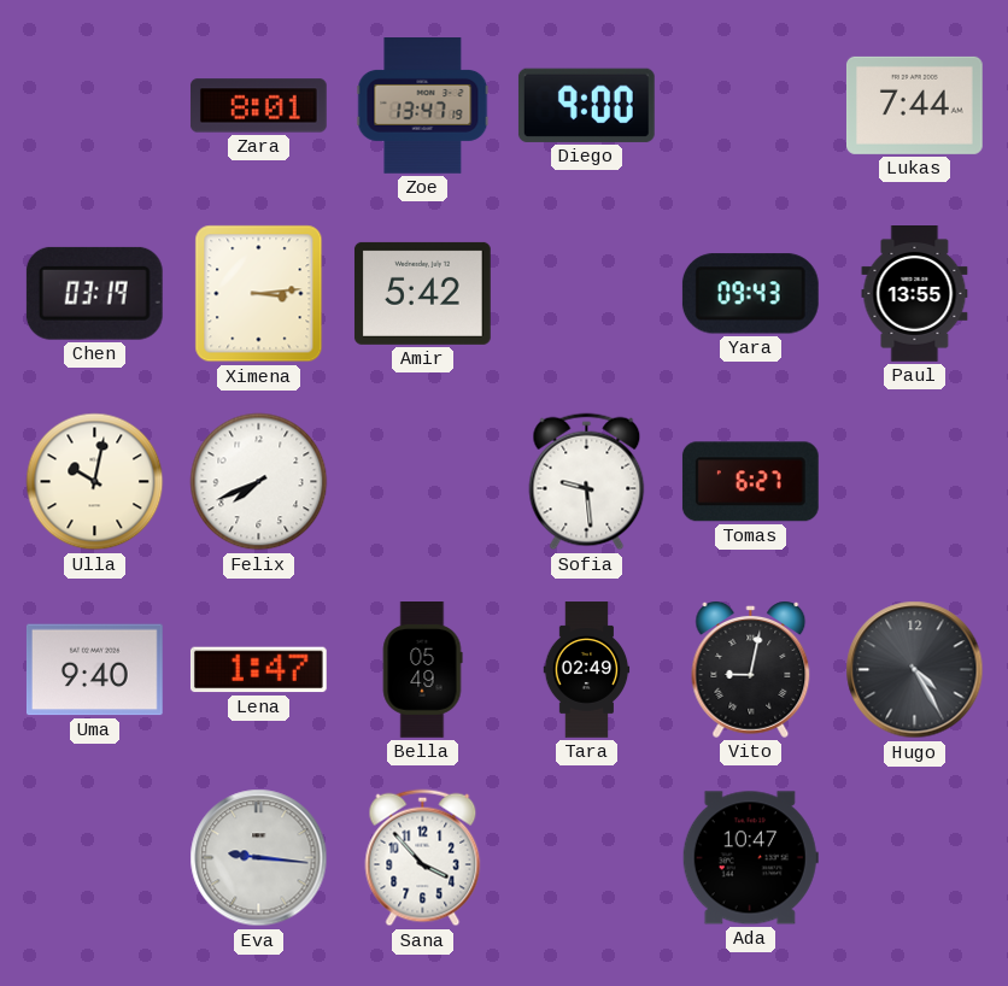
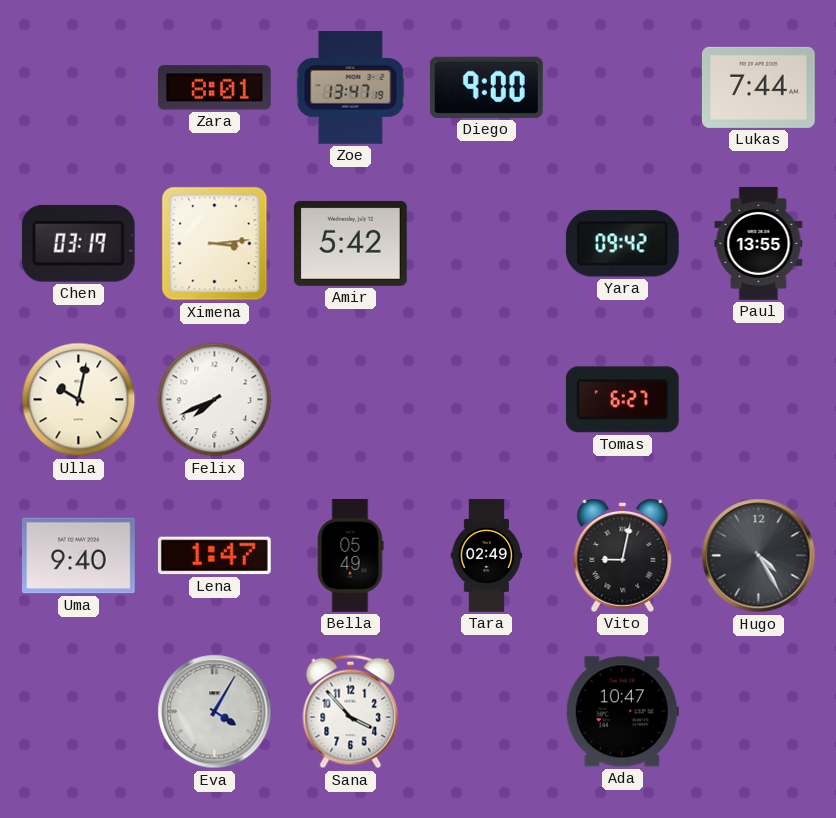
Yara: 09:43 -> 09:42 (622, 244)
Sofia: 9:29 -> none (587, 482)
Eva: 9:16 -> 4:05 (215, 712)
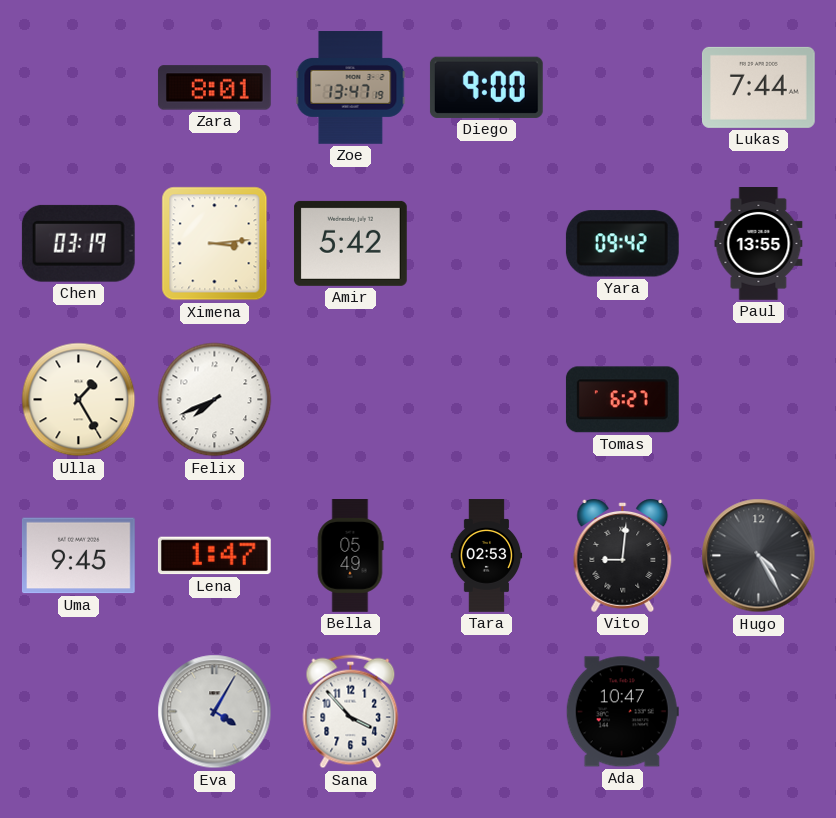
Ulla: 10:02 -> 1:25 (79, 400)
Uma: 9:40 -> 9:45 (78, 556)
Tara: 02:49 -> 02:53 (487, 556)
Vito: 9:02 -> 9:01 (623, 556)
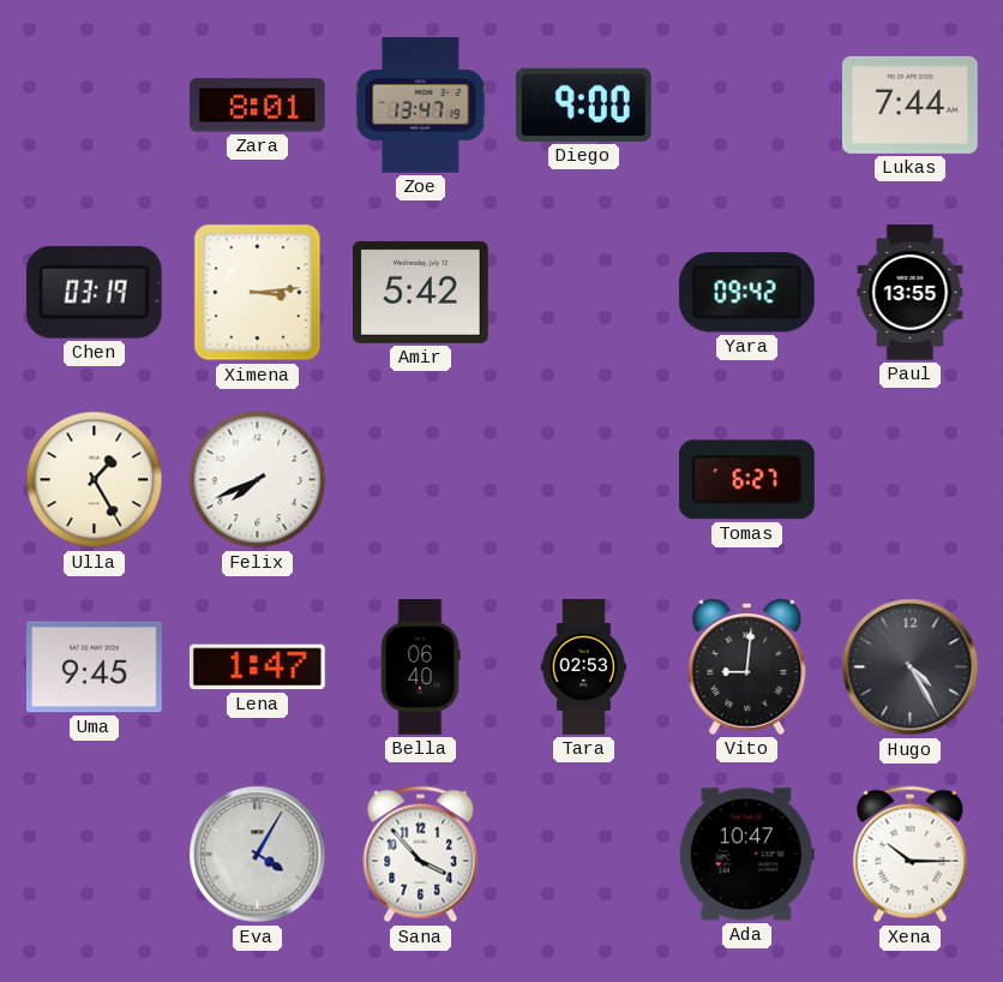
Bella: 05:49 -> 06:40 (420, 667)
Xena: none -> 10:15 (911, 855)
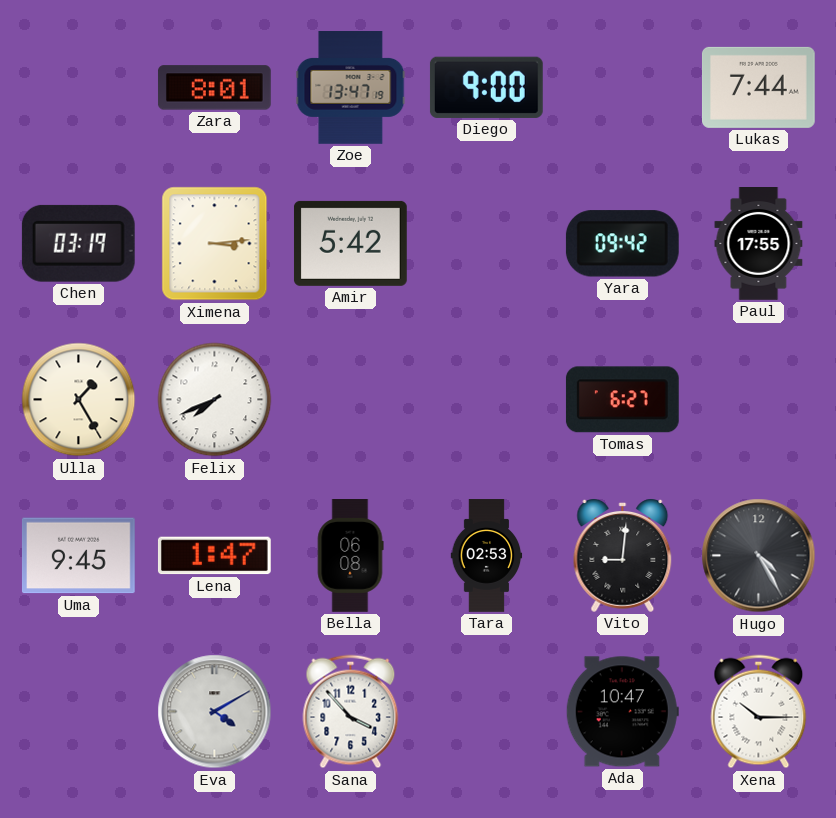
Paul: 13:55 -> 17:55 (759, 244)
Bella: 06:40 -> 06:08 (350, 556)
Eva: 4:05 -> 4:10 (215, 712)
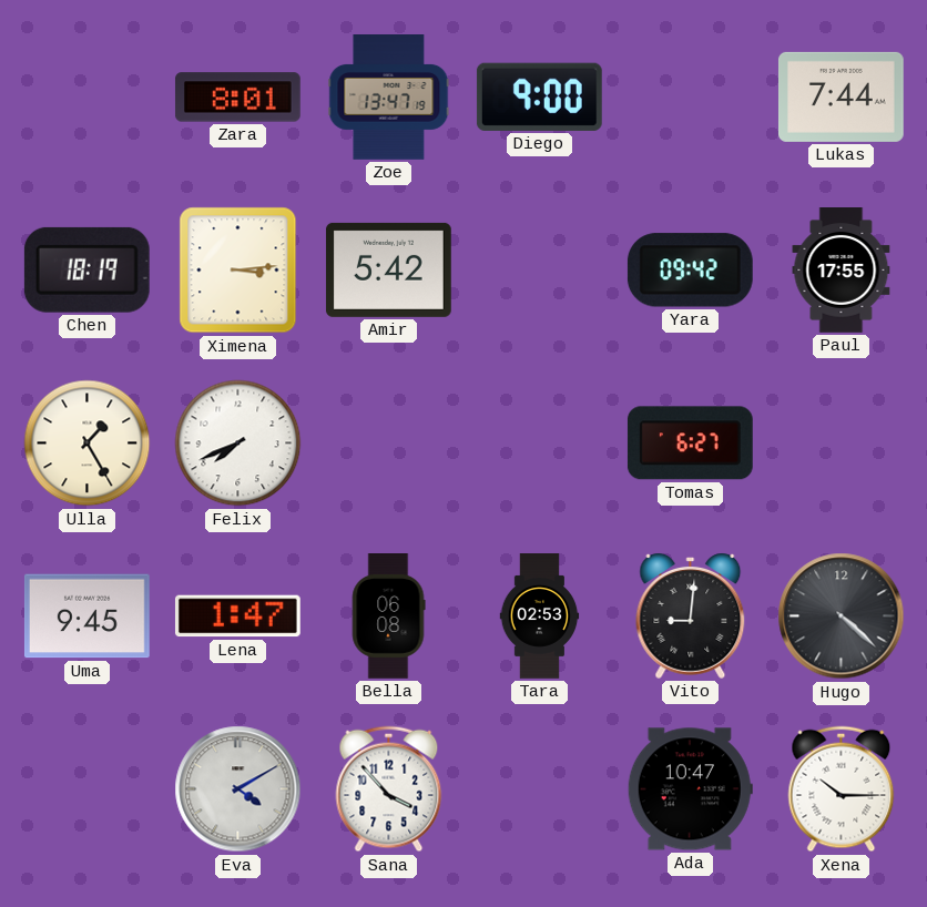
Chen: 03:19 -> 18:19 (86, 269)
Hugo: 4:25 -> 4:22 (842, 616)
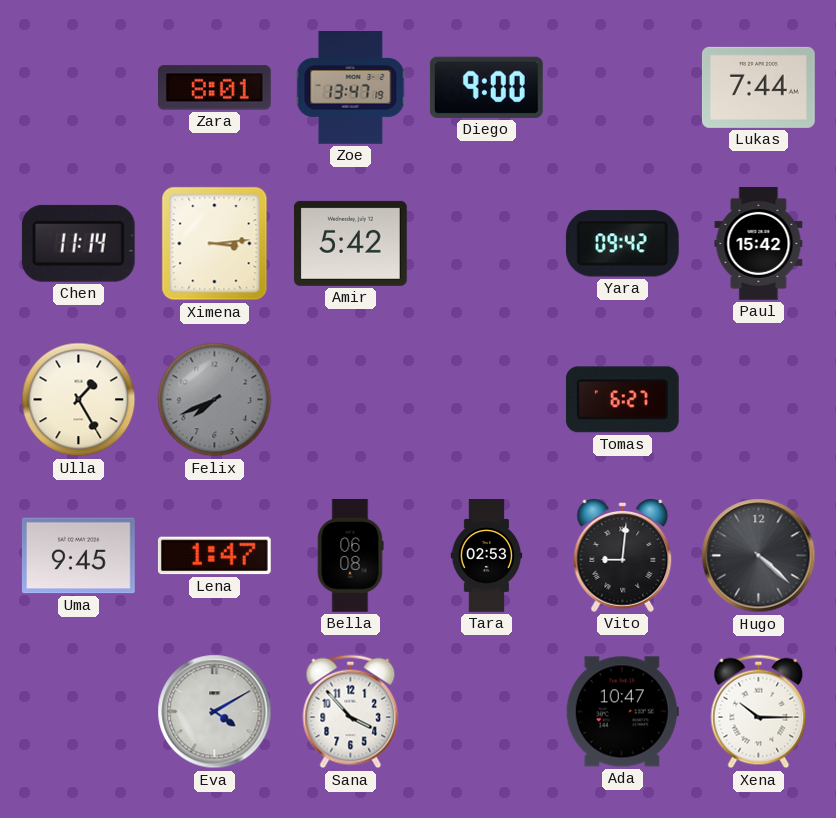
Chen: 18:19 -> 11:14 (78, 243)
Paul: 17:55 -> 15:42 (759, 244)
Felix dial: white -> grey (215, 400)
